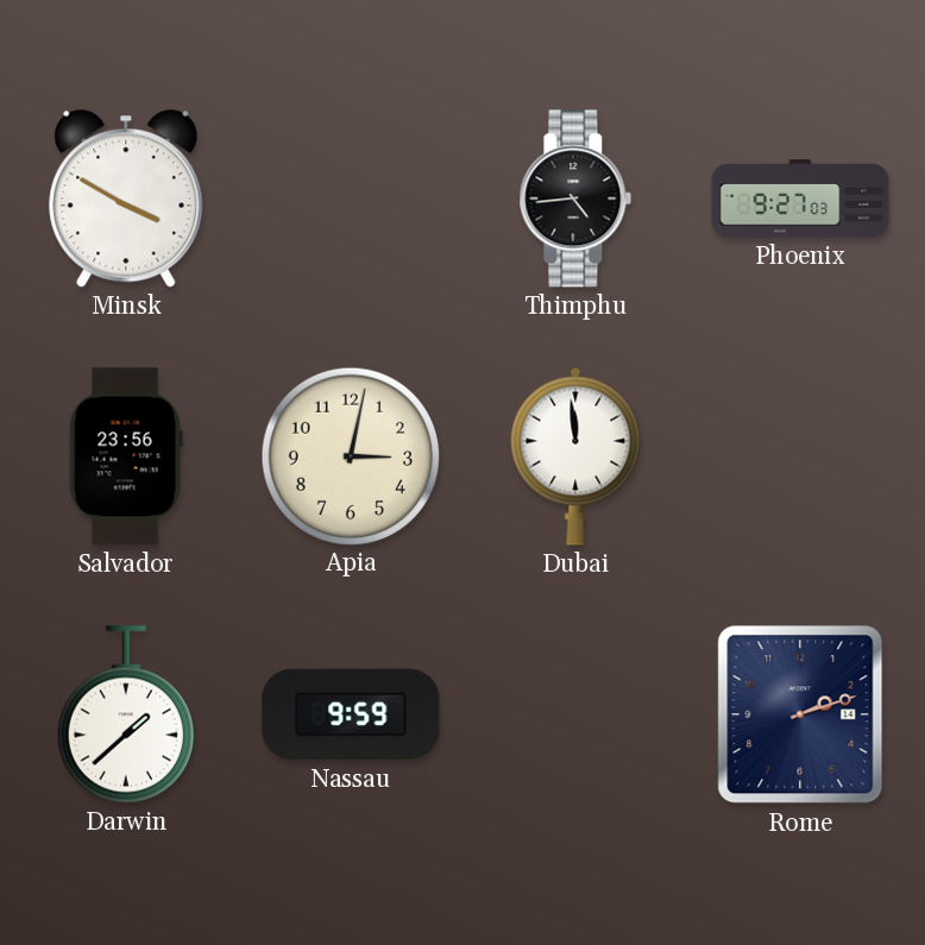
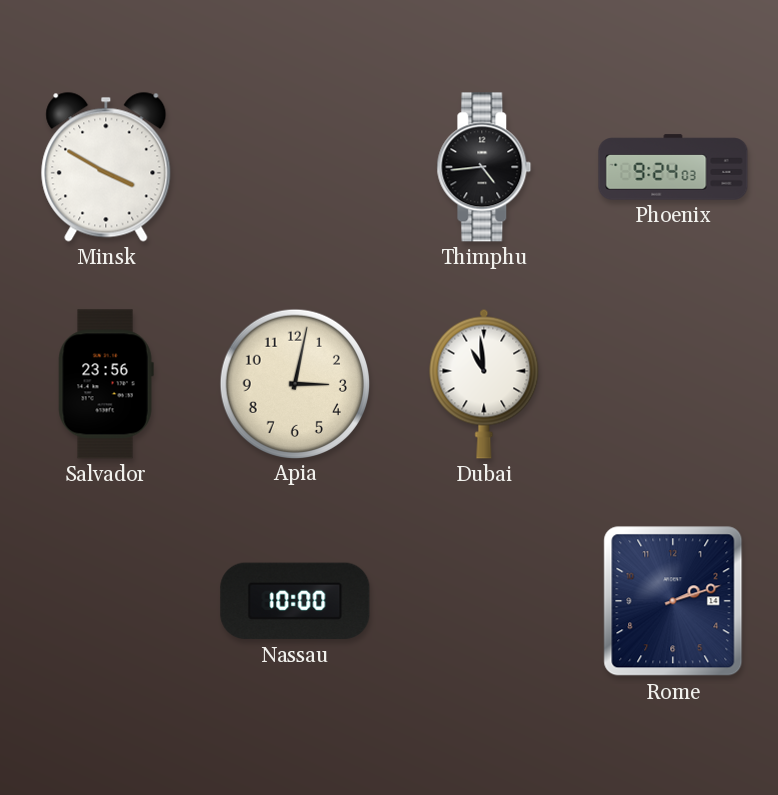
Phoenix: 9:27 -> 9:24 (673, 167)
Dubai: 11:59 -> 10:59 (484, 384)
Darwin: 1:38 -> none (126, 714)
Nassau: 9:59 -> 10:00 (295, 601)
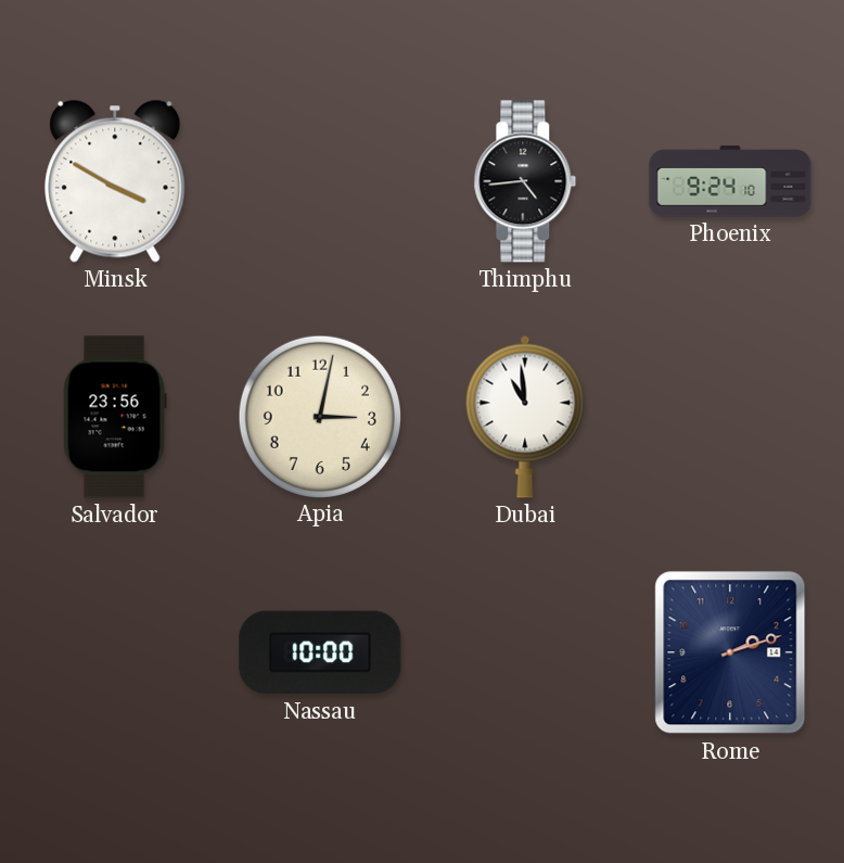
Phoenix: 9:24:03 -> 9:24:10 (730, 181)
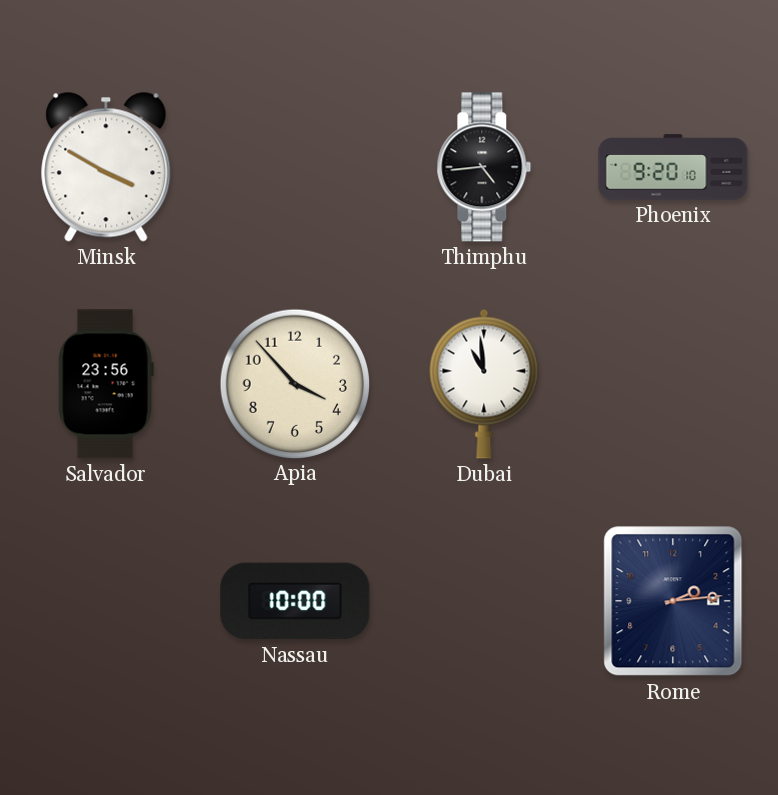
Phoenix: 9:24 -> 9:20 (673, 167)
Apia: 3:02 -> 3:53 (294, 383)
Rome: 2:12 -> 2:14 (673, 601)
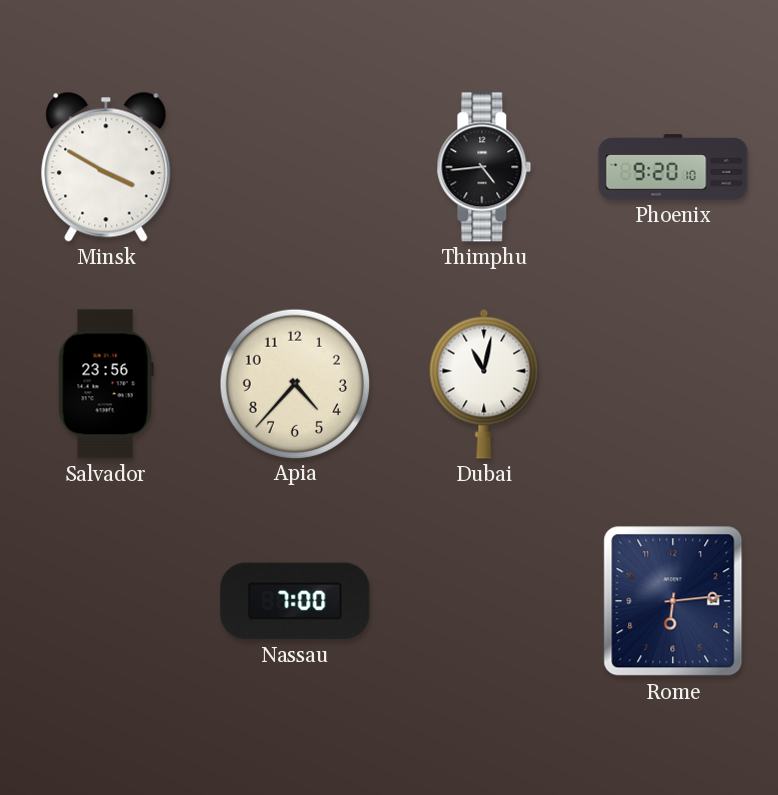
Apia: 3:53 -> 4:37 (294, 383)
Dubai: 10:59 -> 11:02 (484, 384)
Nassau: 10:00 -> 7:00 (295, 601)
Rome: 2:14 -> 6:14 (673, 601)
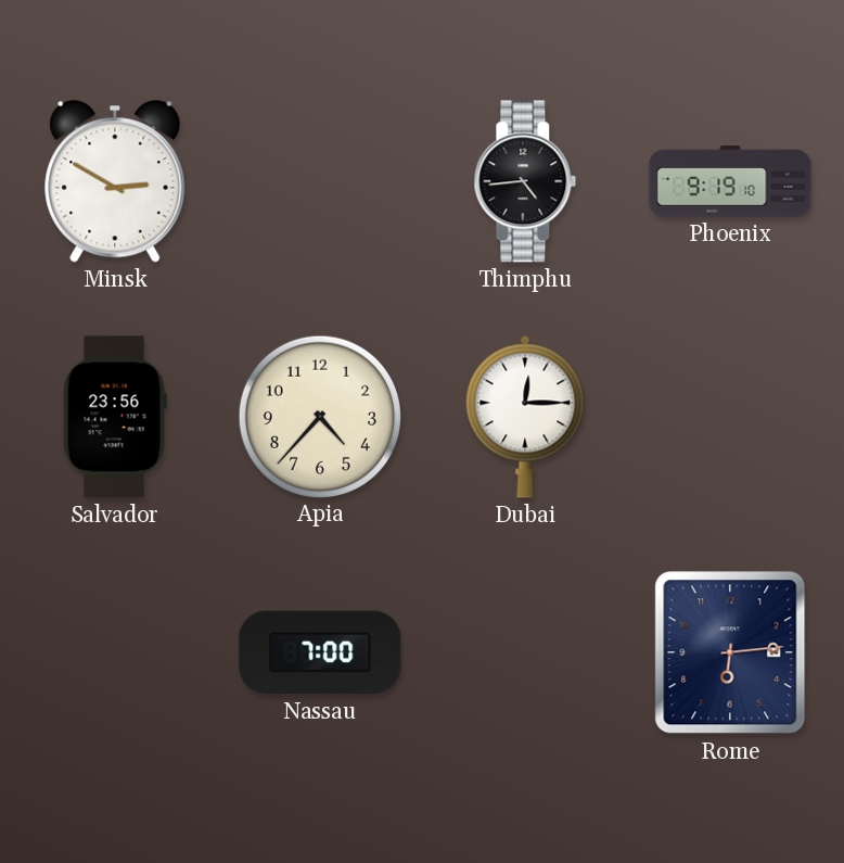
Minsk: 3:50 -> 2:50 (115, 181)
Phoenix: 9:20 -> 9:19 (730, 181)
Dubai: 11:02 -> 12:15 (525, 417)
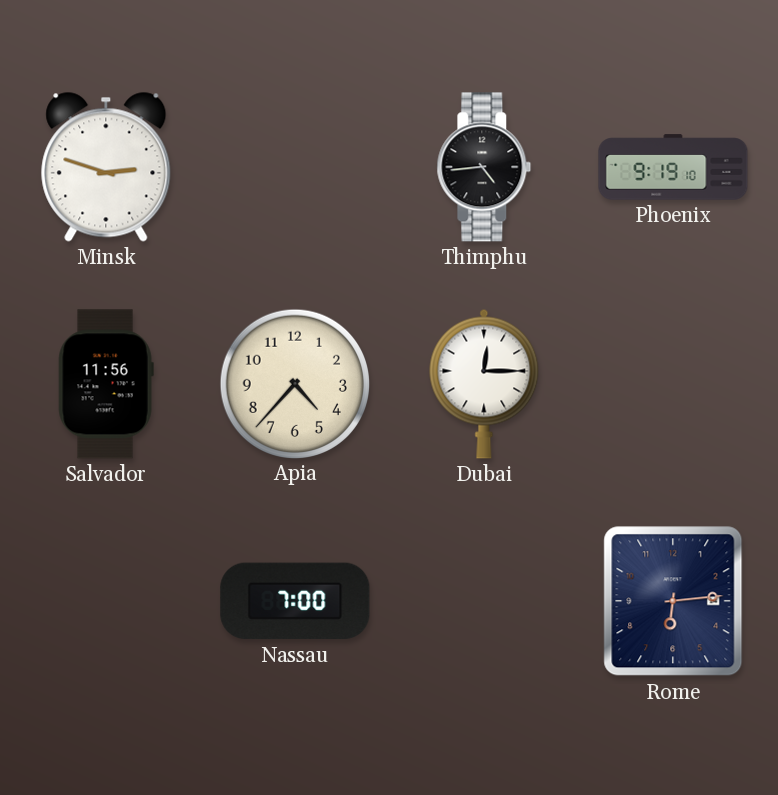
Minsk: 2:50 -> 2:48 (106, 167)
Salvador: 23:56 -> 11:56 (106, 384)
